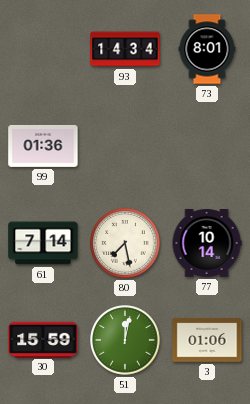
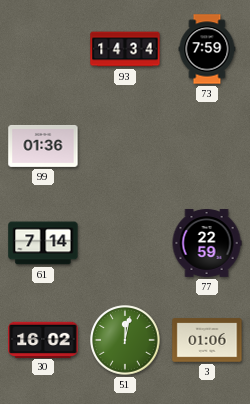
73: 8:01 -> 7:59 (207, 49)
80: 7:28 -> none (125, 243)
77: 10:14 -> 22:59 (207, 244)
30: 15:59 -> 16:02 (43, 339)
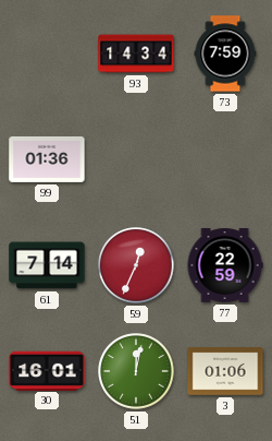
59: none -> 12:34 (136, 265)
30: 16:02 -> 16:01 (47, 370)
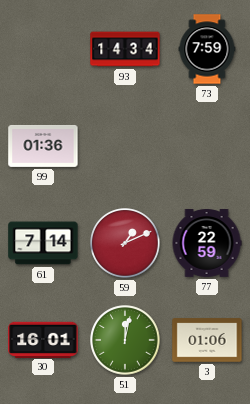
59: 12:34 -> 1:11 (125, 243)
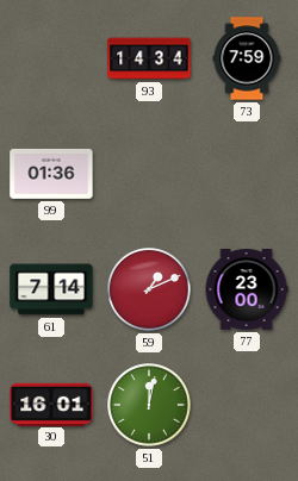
77: 22:59 -> 23:00 (247, 291)
3: 01:06 -> none (207, 340)
